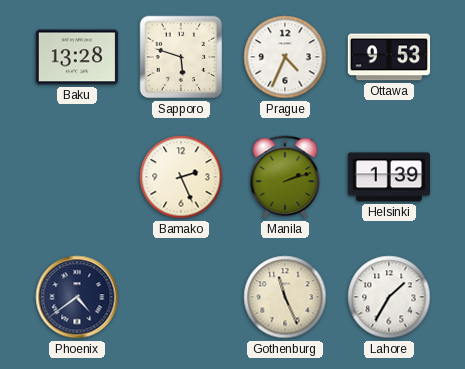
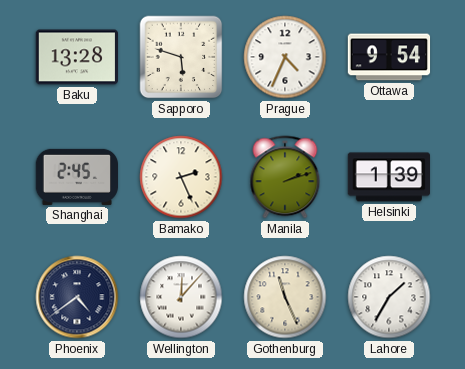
Ottawa: 9:53 -> 9:54 (389, 57)
Shanghai: none -> 2:45 (76, 177)
Wellington: none -> 12:07 (181, 297)
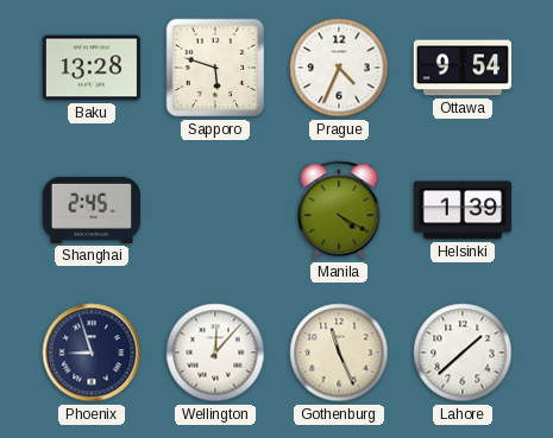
Bamako: 2:26 -> none (181, 177)
Manila: 2:12 -> 4:20 (339, 210)
Phoenix: 4:39 -> 8:57 (92, 353)
Lahore: 1:35 -> 1:38 (463, 353)
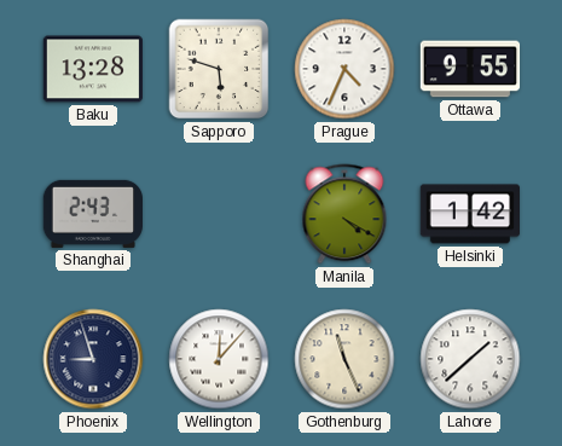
Ottawa: 9:54 -> 9:55 (470, 69)
Shanghai: 2:45 -> 2:43 (92, 214)
Helsinki: 1:39 -> 1:42 (469, 214)
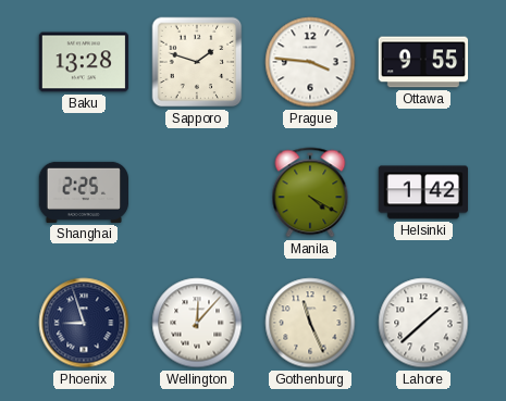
Sapporo: 5:48 -> 1:48 (197, 62)
Prague: 4:34 -> 3:46 (310, 62)
Shanghai: 2:43 -> 2:25 (83, 192)
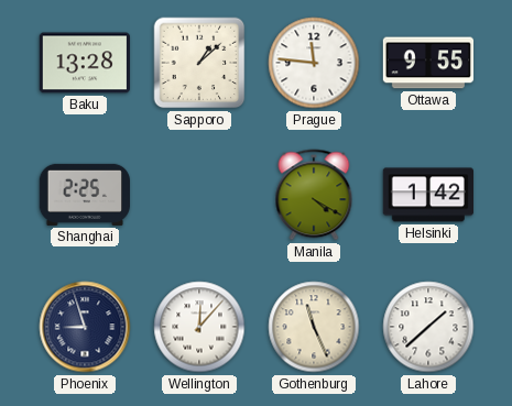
Sapporo: 1:48 -> 1:08 (199, 63)
Prague: 3:46 -> 11:46 (314, 63)
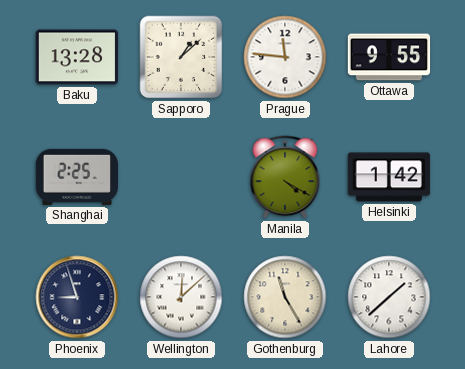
Wellington: 12:07 -> 12:08 (181, 297)
Gothenburg: 11:26 -> 11:25 (285, 297)
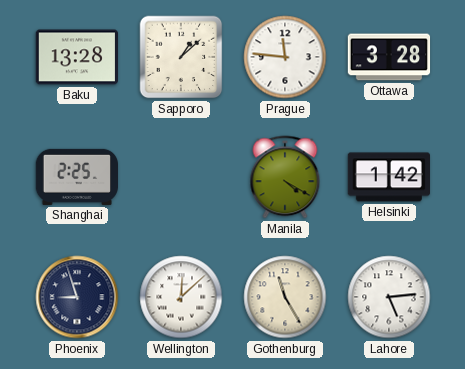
Ottawa: 9:55 -> 3:28 (389, 57)
Lahore: 1:38 -> 5:14 (389, 297)
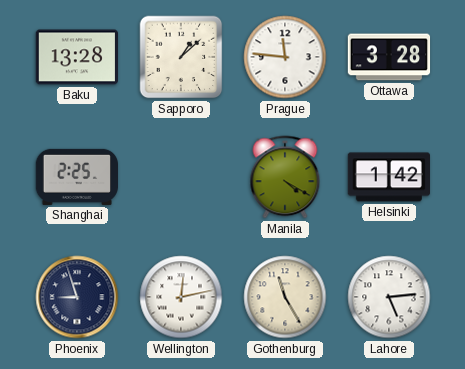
Wellington: 12:08 -> 12:13 (181, 297)
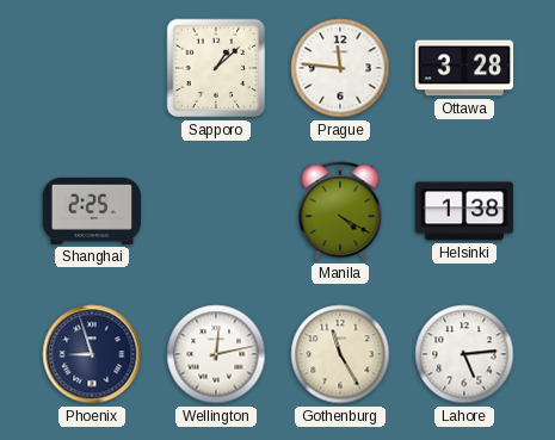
Baku: 13:28 -> none (76, 57)
Helsinki: 1:42 -> 1:38 (463, 211)
